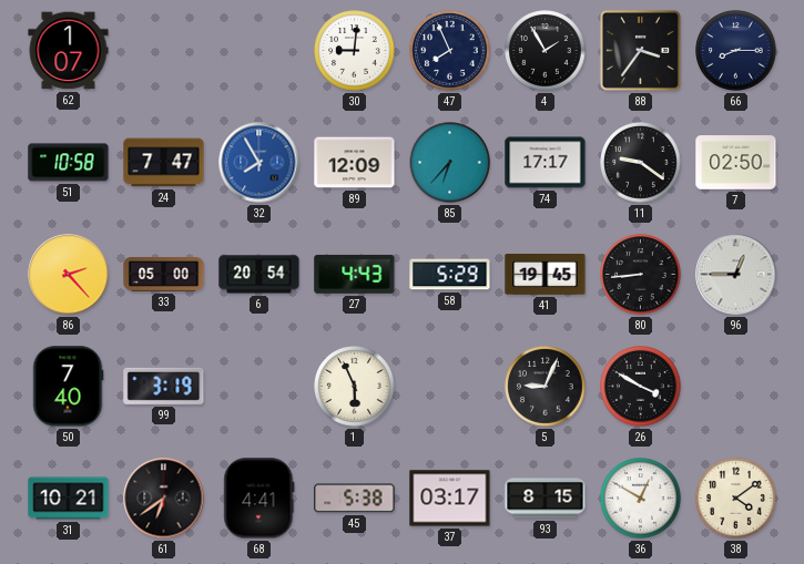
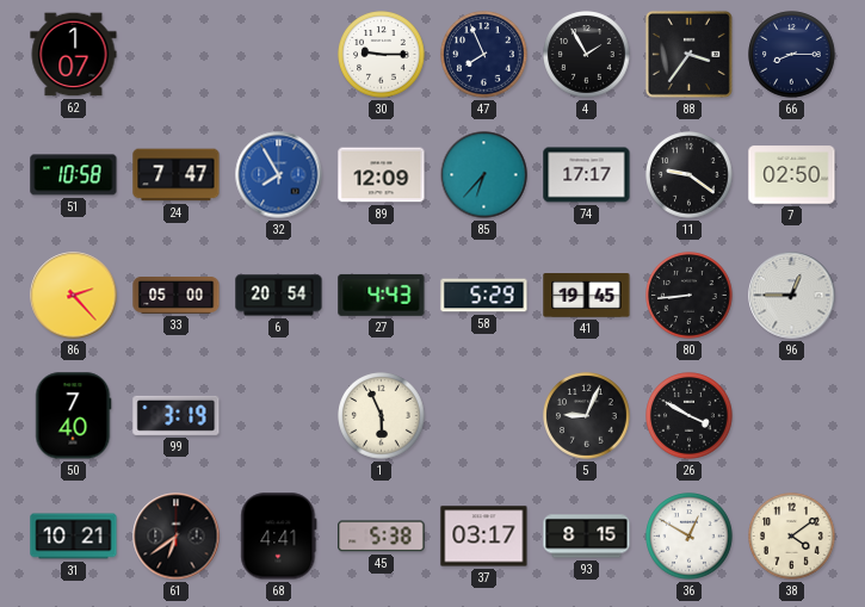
30: 9:01 -> 9:15 (382, 55)
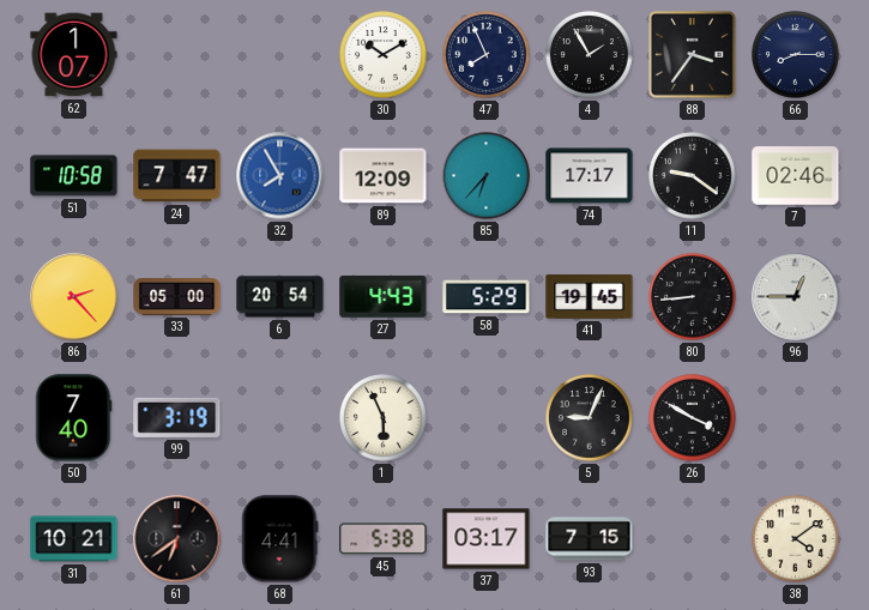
30: 9:15 -> 10:10 (384, 55)
7: 02:50 -> 02:46 (796, 176)
93: 8:15 -> 7:15 (590, 539)
36: 12:50 -> none (690, 537)
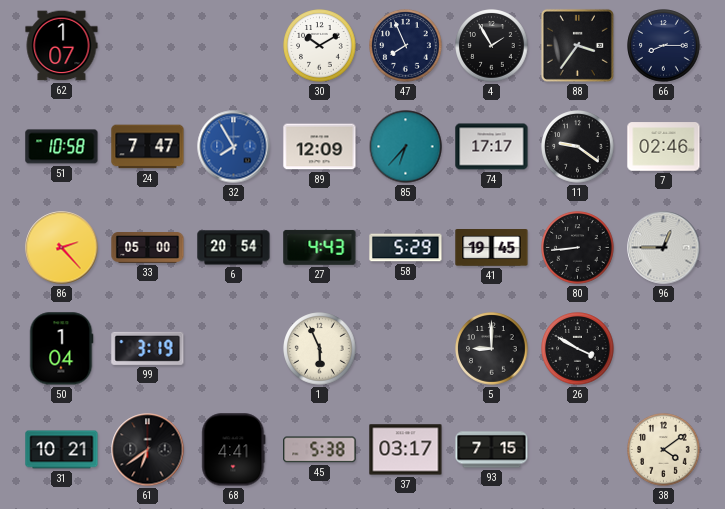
50: 7:40 -> 1:04 (61, 349)
5: 9:04 -> 9:00 (492, 349)
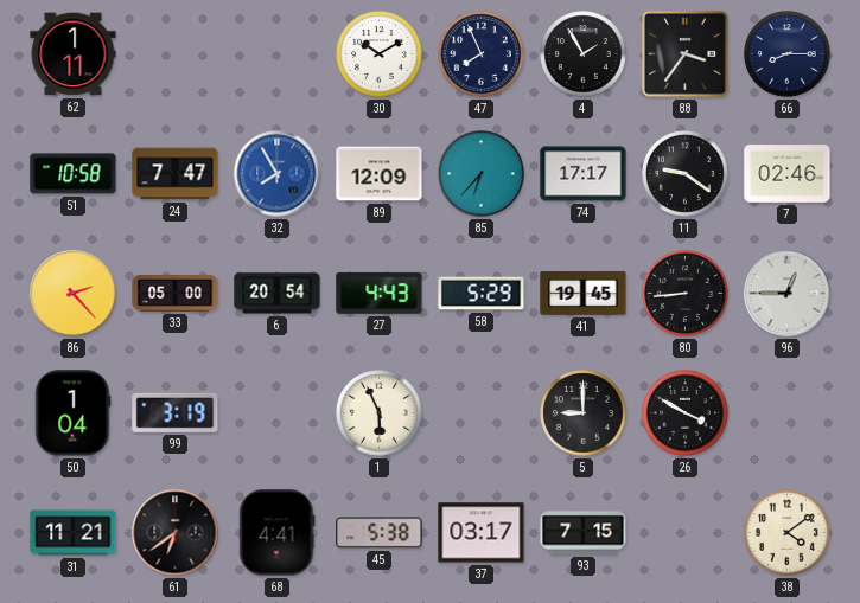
62: 1:07 -> 1:11 (74, 54)
31: 10:21 -> 11:21 (74, 533)
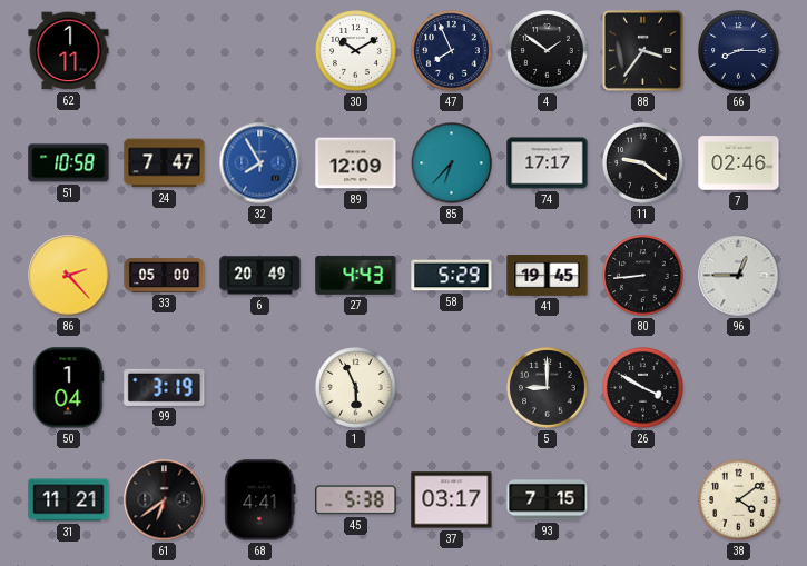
4: 1:55 -> 1:51 (548, 51)
6: 20:54 -> 20:49 (260, 276)
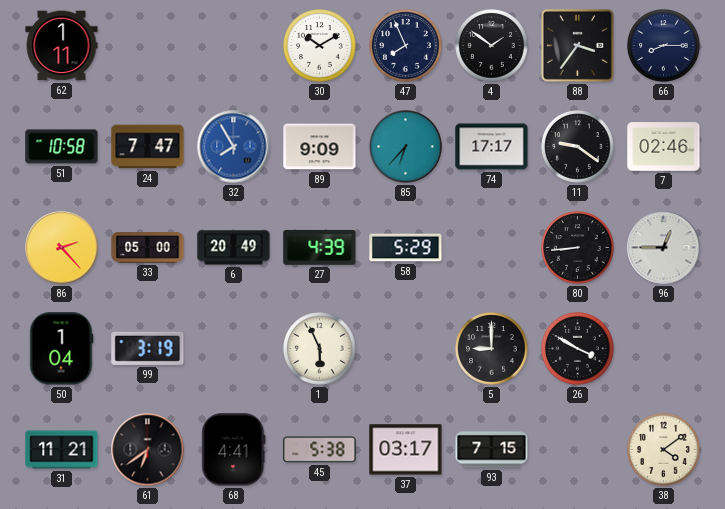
89: 12:09 -> 9:09 (320, 147)
27: 4:43 -> 4:39 (320, 247)
41: 19:45 -> none (548, 276)
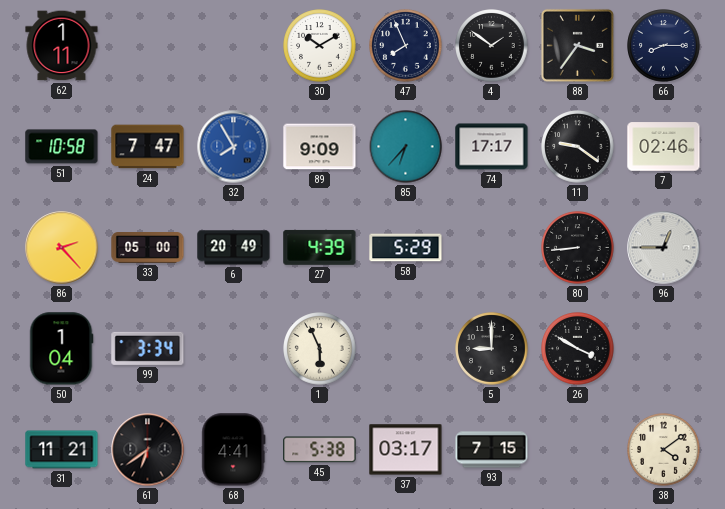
99: 3:19 -> 3:34 (148, 348)
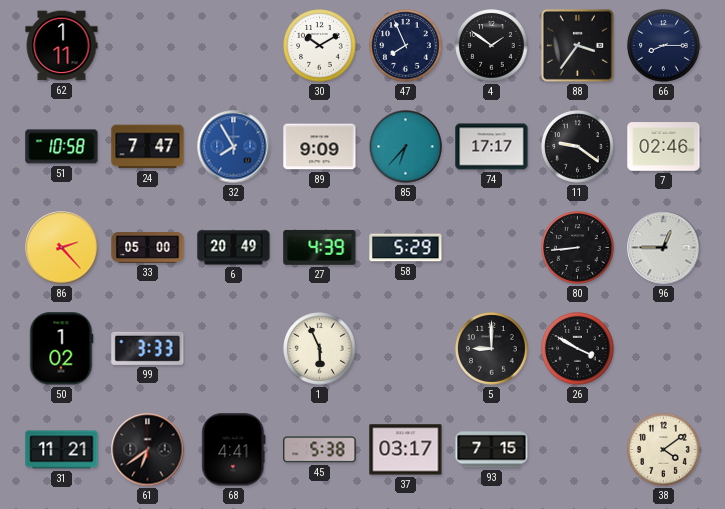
50: 1:04 -> 1:02 (61, 349)
99: 3:34 -> 3:33 (148, 348)
